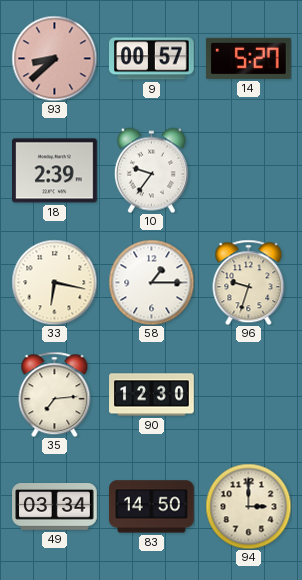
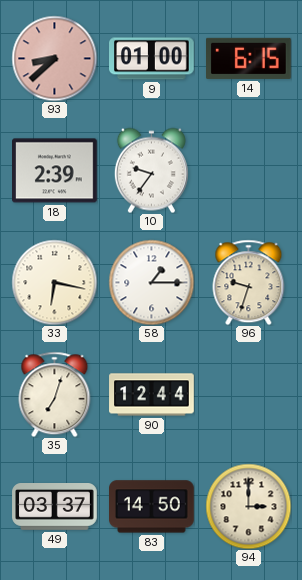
9: 00:57 -> 01:00 (152, 59)
14: 5:27 -> 6:15 (249, 58)
35: 7:14 -> 7:03 (55, 394)
90: 12:30 -> 12:44 (152, 395)
49: 03:34 -> 03:37 (55, 507)
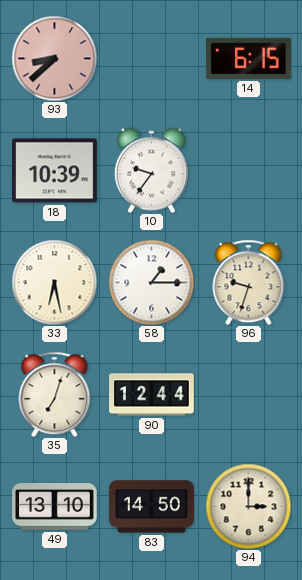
9: 01:00 -> none (152, 59)
18: 2:39 -> 10:39 (55, 171)
33: 6:17 -> 6:28 (54, 282)
49: 03:37 -> 13:10 (55, 507)
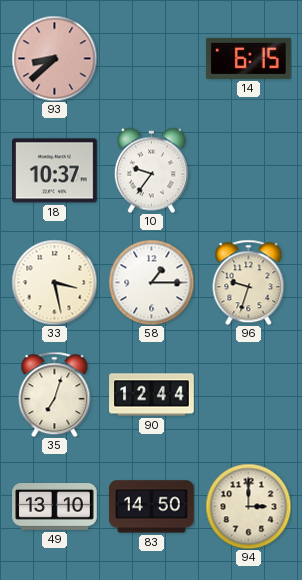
18: 10:39 -> 10:37 (55, 171)
33: 6:28 -> 3:28 (54, 282)
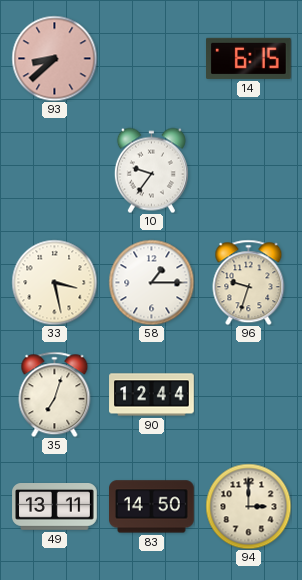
18: 10:37 -> none (55, 171)
49: 13:10 -> 13:11 (55, 507)
